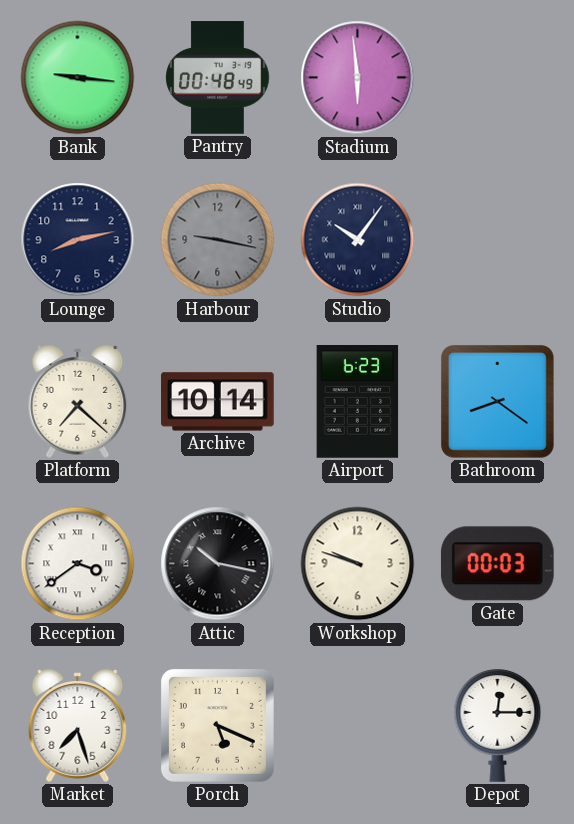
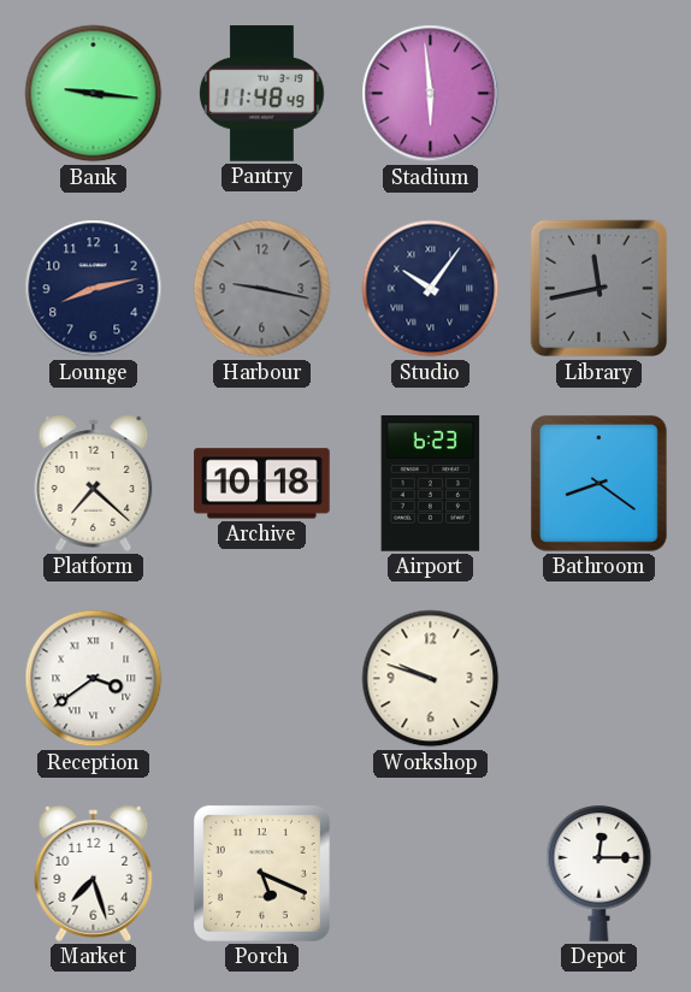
Pantry: 00:48 -> 11:48 (262, 94)
Library: none -> 11:43 (600, 289)
Archive: 10:14 -> 10:18 (262, 484)
Attic: 10:17 -> none (218, 564)
Gate: 00:03 -> none (497, 564)
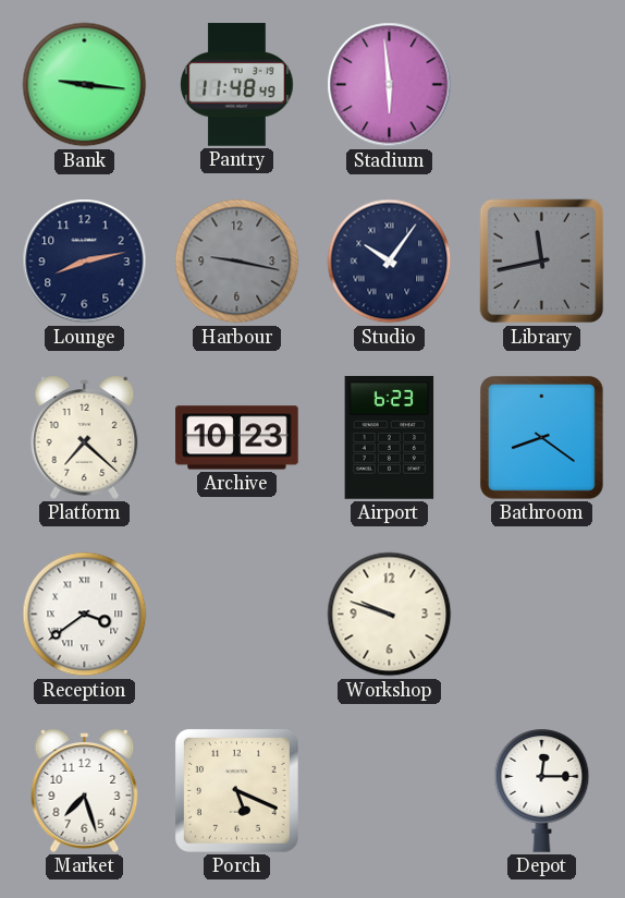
Archive: 10:18 -> 10:23 (237, 438)
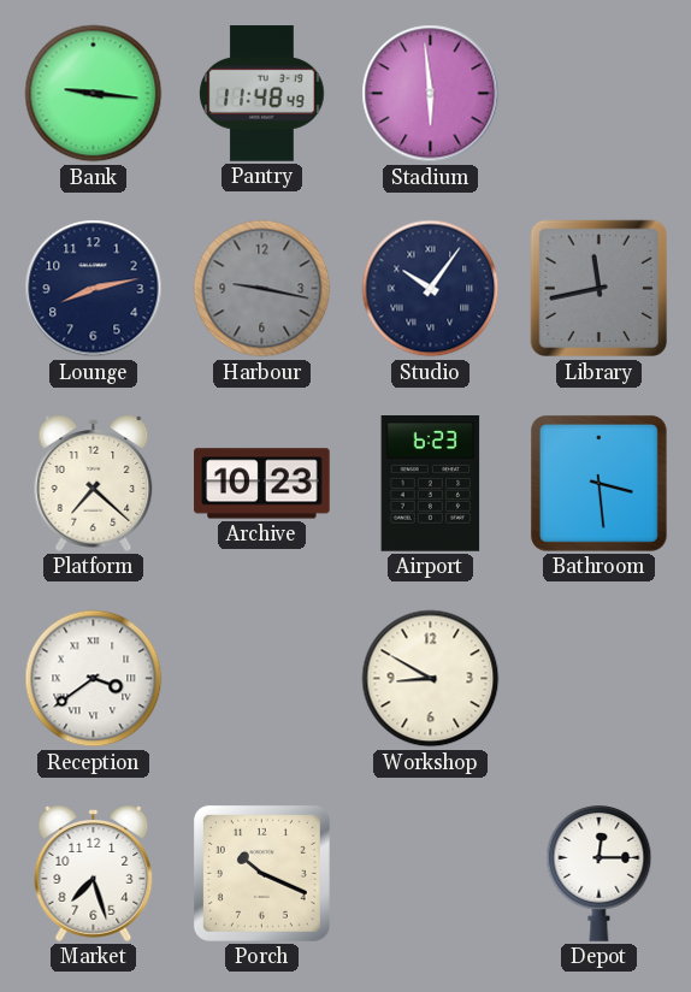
Bathroom: 8:21 -> 3:29 (598, 483)
Workshop: 9:48 -> 8:50 (431, 679)
Porch: 5:19 -> 10:19 (261, 873)
